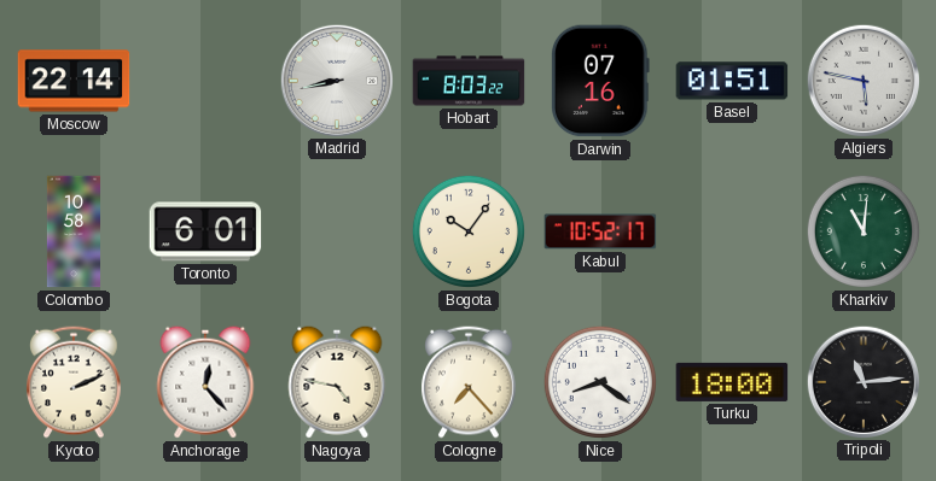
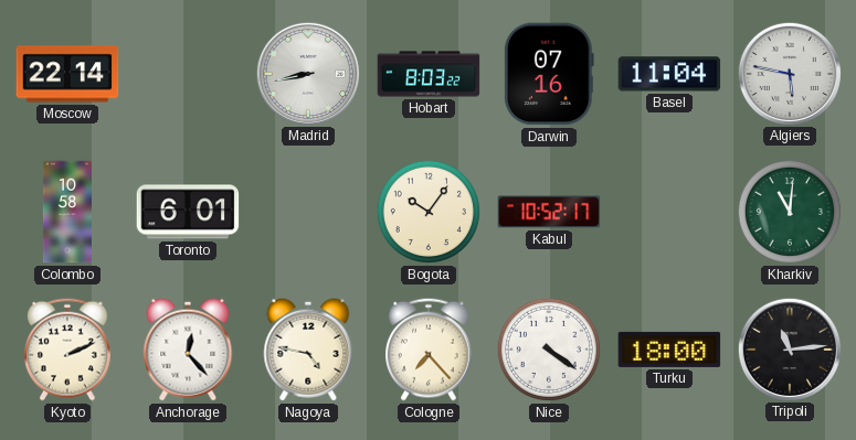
Basel: 01:51 -> 11:04 (669, 74)
Nice: 8:21 -> 4:21 (549, 350)
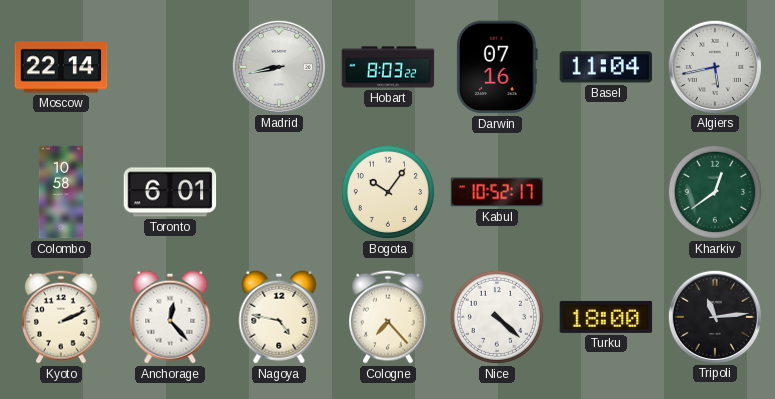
Algiers: 5:47 -> 5:43 (714, 66)
Kharkiv: 11:01 -> 12:39 (715, 192)
Nice: 4:21 -> 4:22 (497, 317)
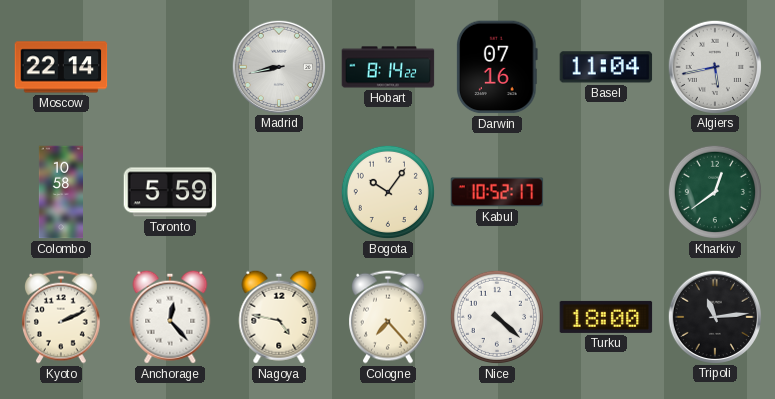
Hobart: 8:03 -> 8:14 (388, 67)
Toronto: 6:01 -> 5:59 (170, 192)
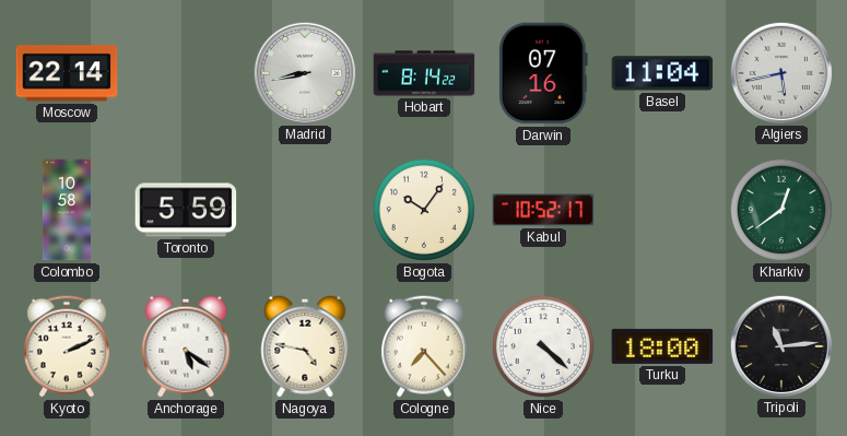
Anchorage: 12:23 -> 5:21 (186, 346)
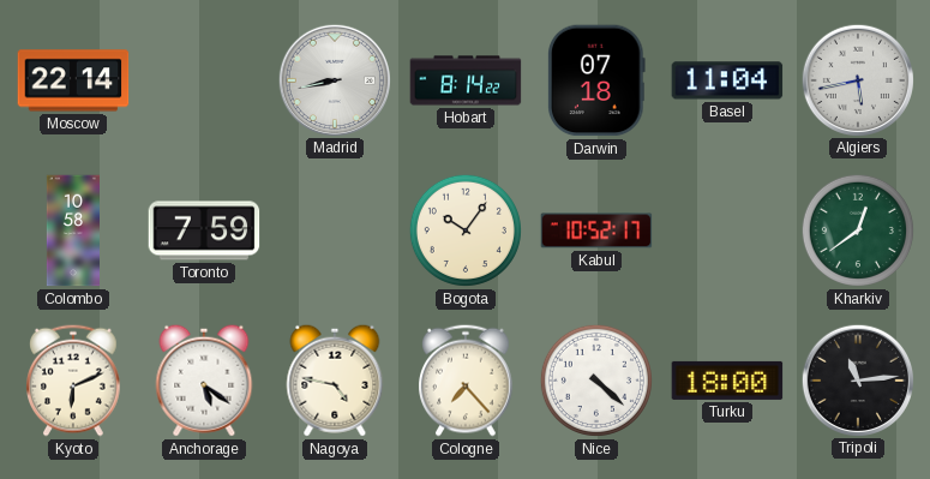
Darwin: 07:16 -> 07:18 (598, 80)
Toronto: 5:59 -> 7:59 (204, 230)
Kyoto: 2:11 -> 6:11 (74, 381)
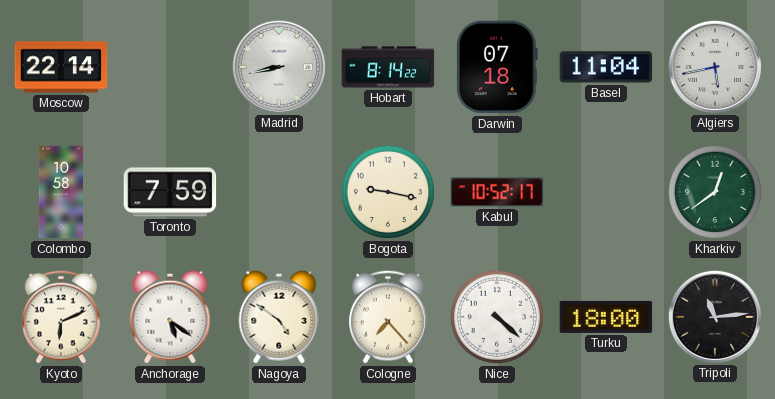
Bogota: 10:06 -> 9:17 (388, 192)
Nagoya: 4:47 -> 4:51 (279, 317)
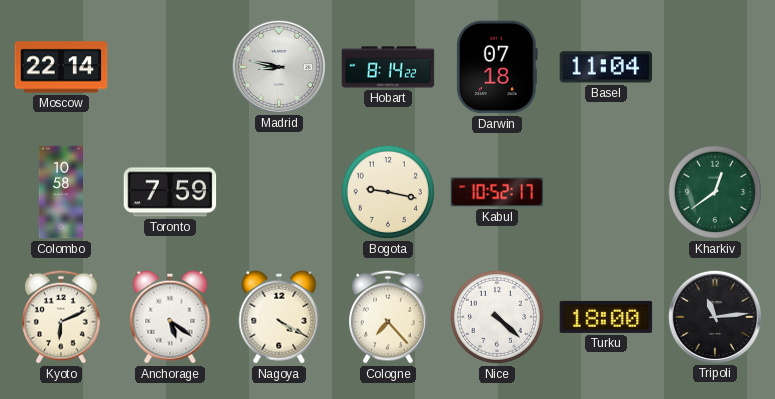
Madrid: 8:43 -> 8:47 (278, 66)
Algiers: 5:43 -> none (714, 66)
Nagoya: 4:51 -> 4:20 (279, 317)
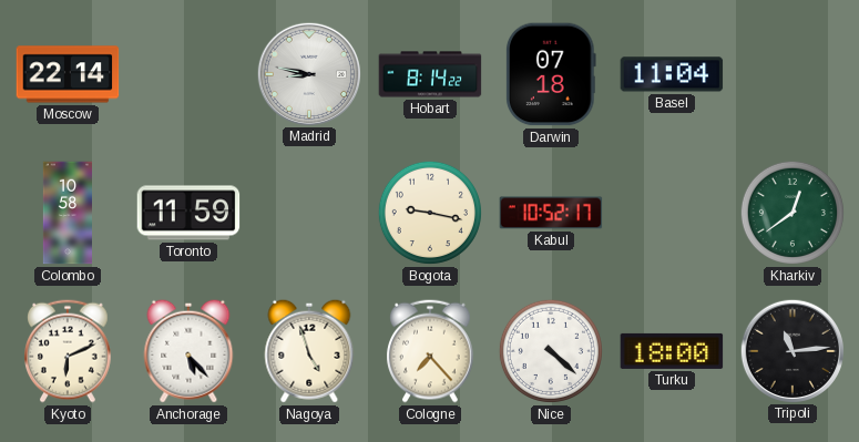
Toronto: 7:59 -> 11:59 (188, 213)
Anchorage: 5:21 -> 5:23 (188, 351)
Nagoya: 4:20 -> 4:57 (309, 351)
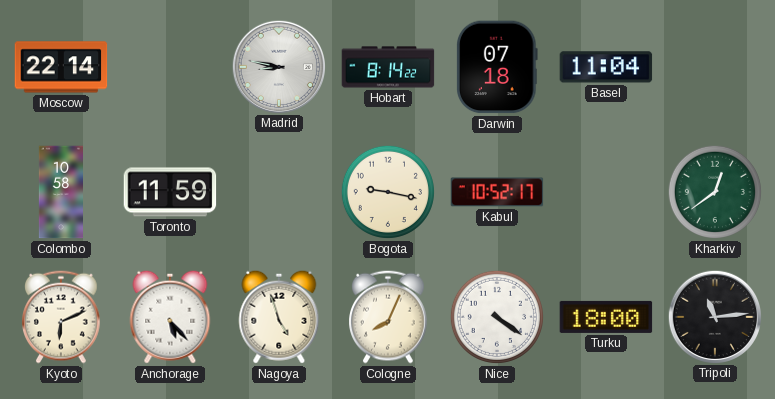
Cologne: 7:23 -> 8:04 (389, 317)
Nice: 4:22 -> 4:21 (497, 317)
